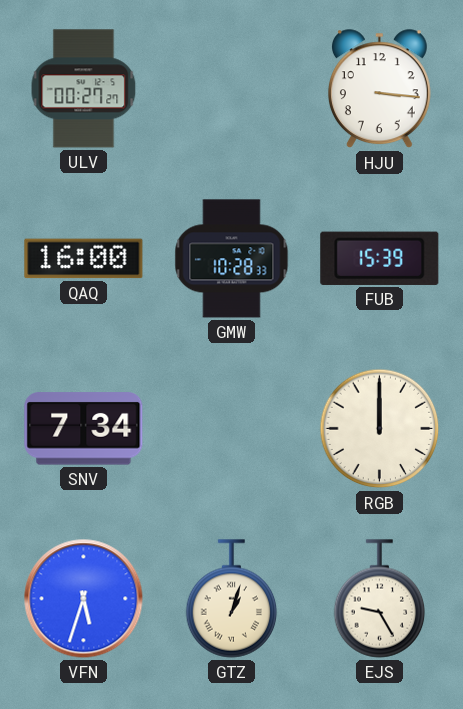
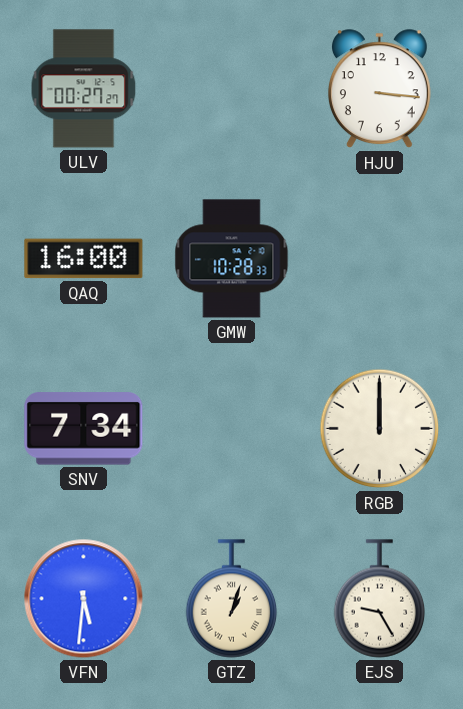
FUB: 15:39 -> none (380, 258)
VFN: 5:33 -> 5:31 (84, 599)
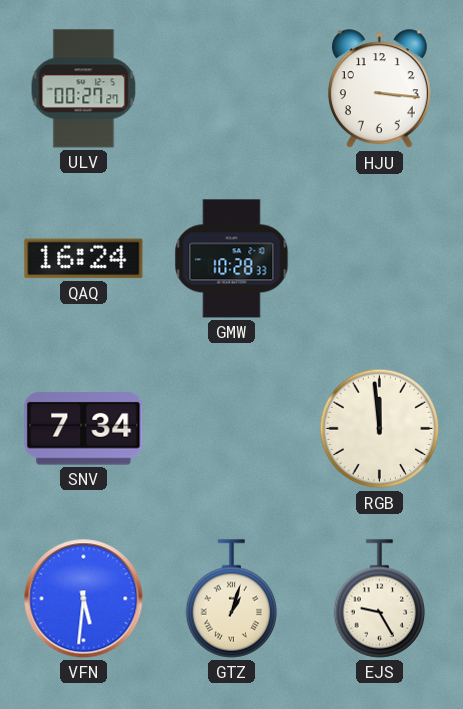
QAQ: 16:00 -> 16:24 (84, 259)
RGB: 12:00 -> 11:59 (380, 429)
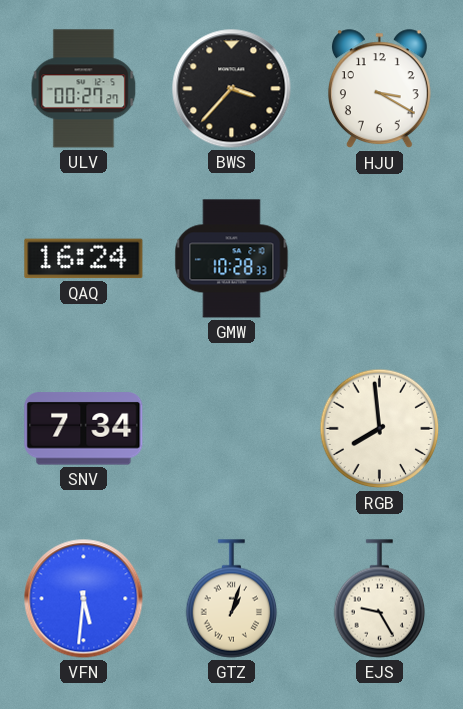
BWS: none -> 3:37 (232, 89)
HJU: 3:16 -> 3:20 (379, 89)
RGB: 11:59 -> 7:59 (380, 429)
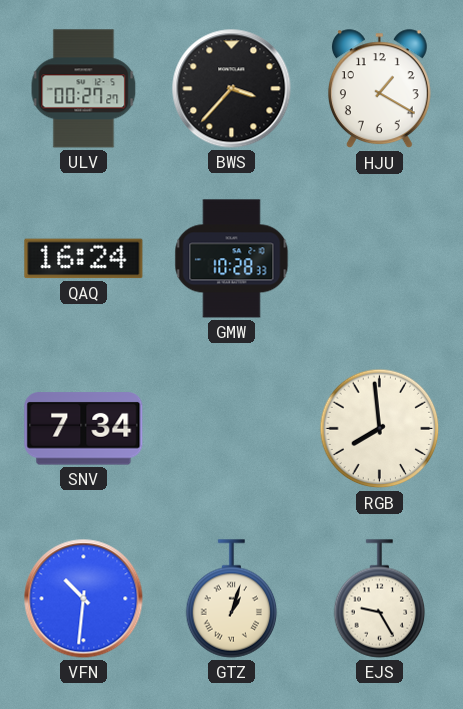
HJU: 3:20 -> 1:20 (379, 89)
VFN: 5:31 -> 10:31 (84, 599)
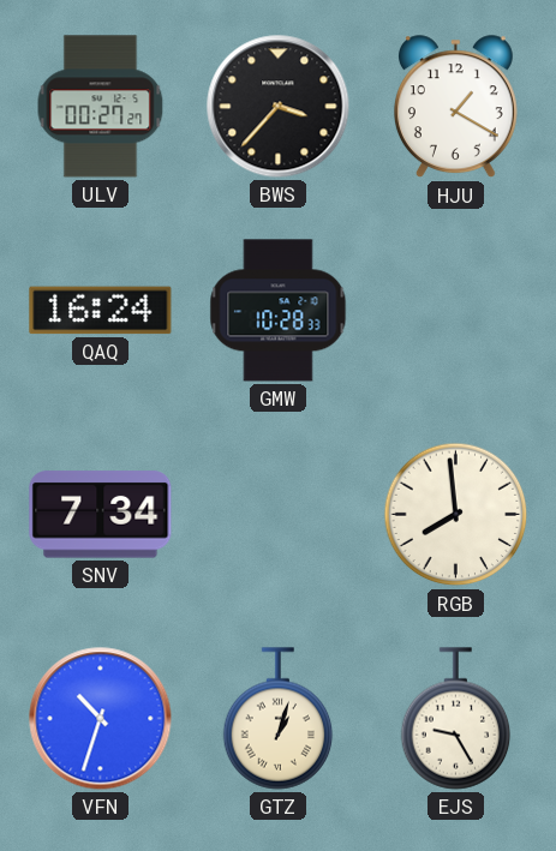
VFN: 10:31 -> 10:33 (101, 719)
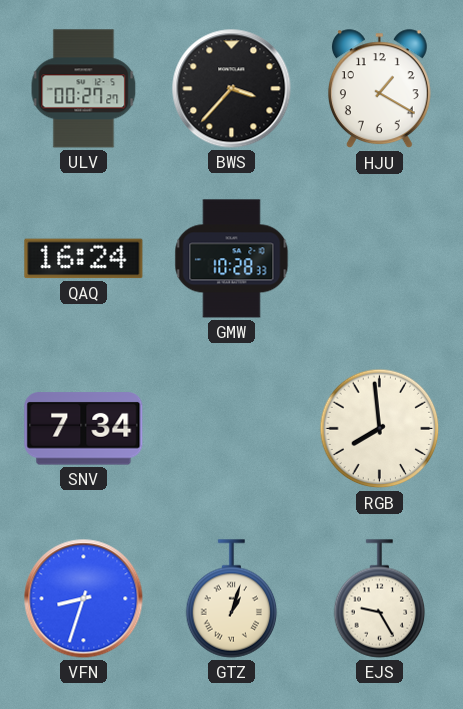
VFN: 10:33 -> 8:33 (84, 599)
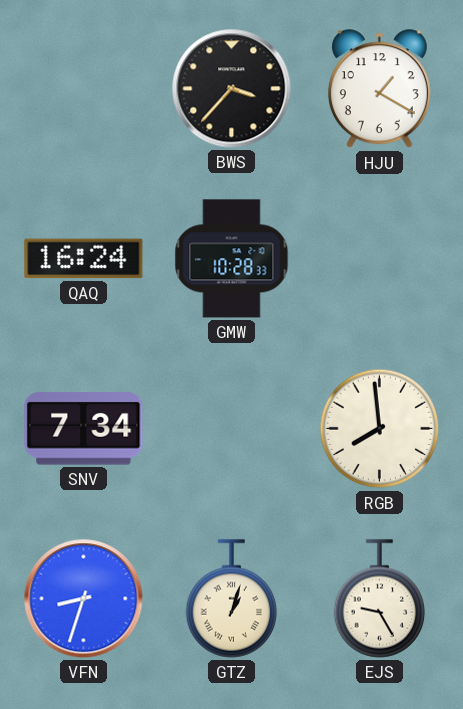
ULV: 00:27 -> none (84, 89)
